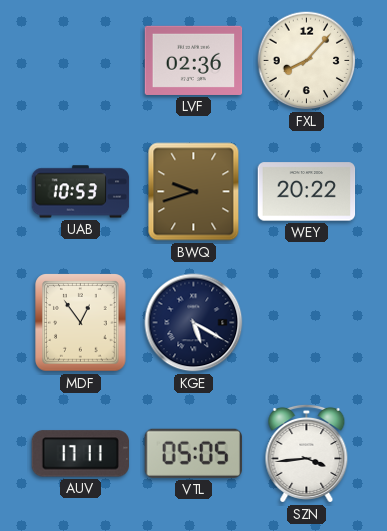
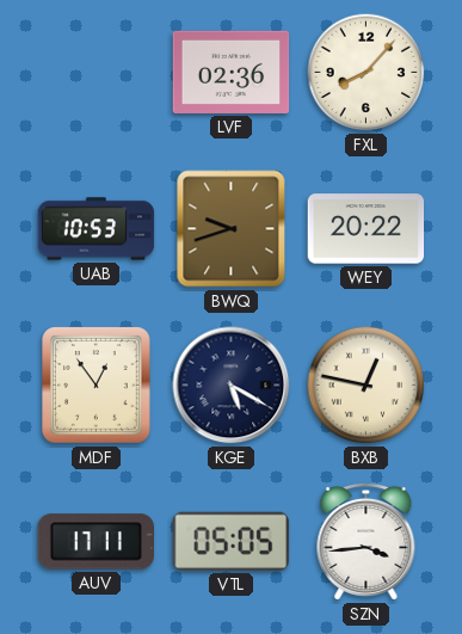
BXB: none -> 12:47 (366, 386)
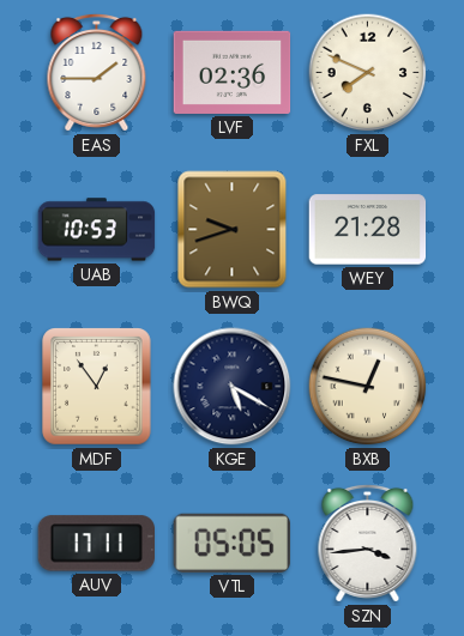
EAS: none -> 1:45 (97, 72)
FXL: 8:07 -> 7:49 (368, 73)
WEY: 20:22 -> 21:28 (368, 230)
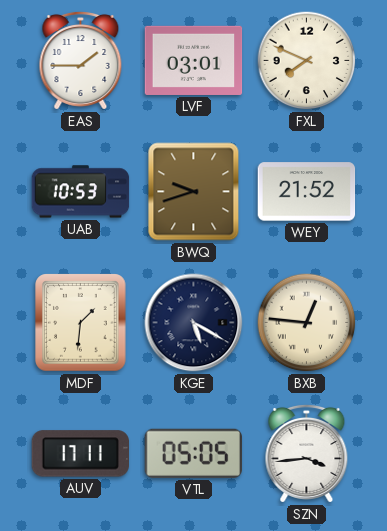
LVF: 02:36 -> 03:01 (194, 60)
WEY: 21:28 -> 21:52 (307, 192)
MDF: 12:54 -> 1:31 (81, 323)
BXB: 12:47 -> 12:46 (307, 323)
